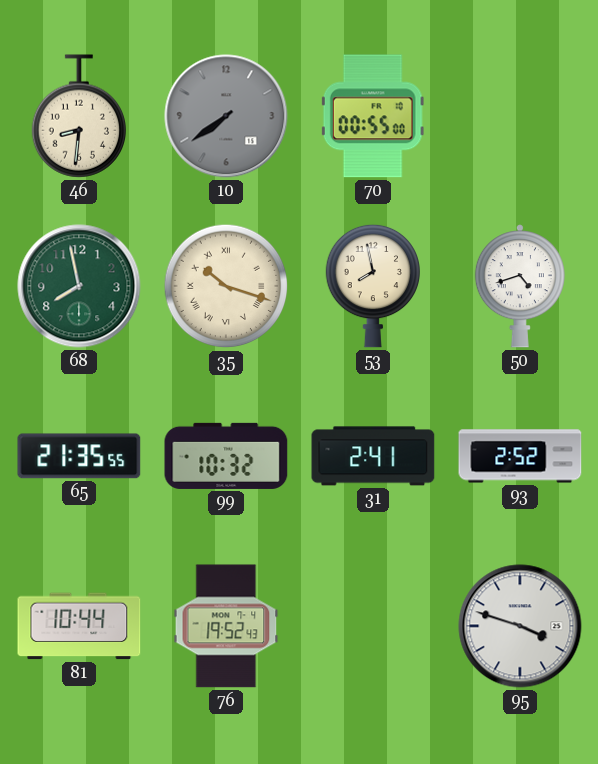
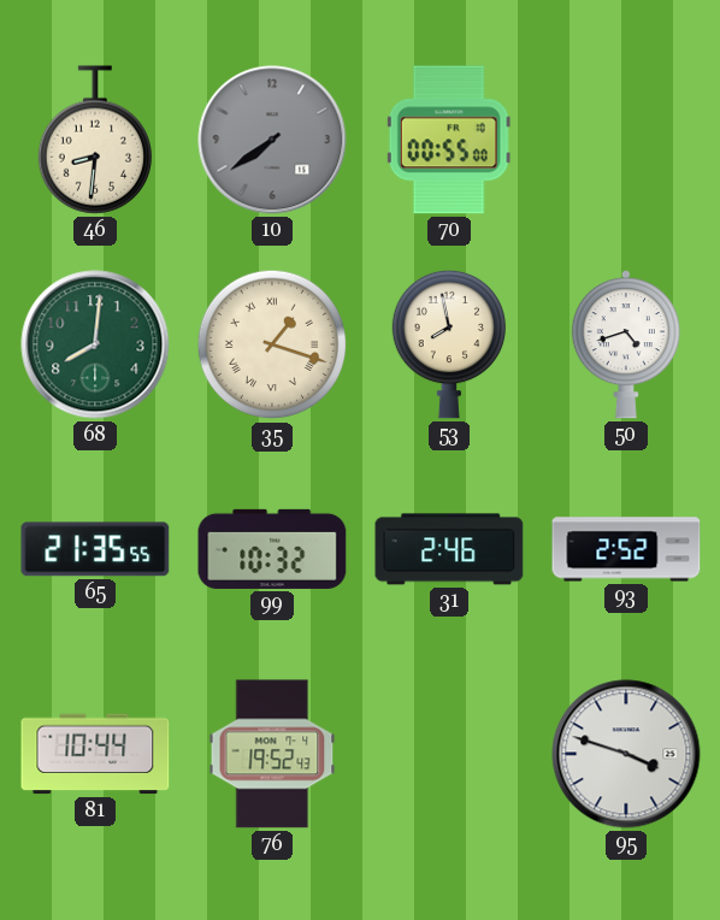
68: 7:58 -> 8:01 (95, 344)
35: 10:18 -> 1:18 (272, 344)
31: 2:41 -> 2:46 (449, 549)
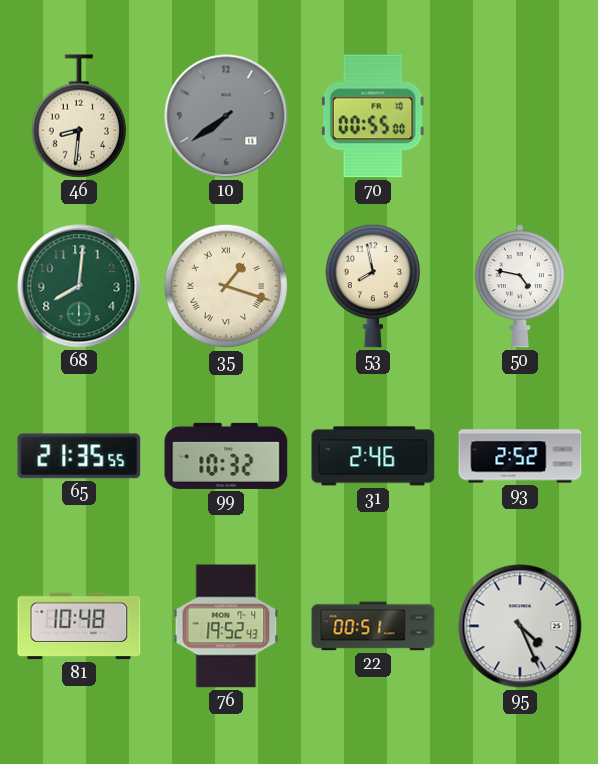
50: 4:42 -> 4:47 (520, 286)
81: 10:44 -> 10:48 (79, 626)
22: none -> 00:51 (373, 626)
95: 3:48 -> 4:26 (520, 626)
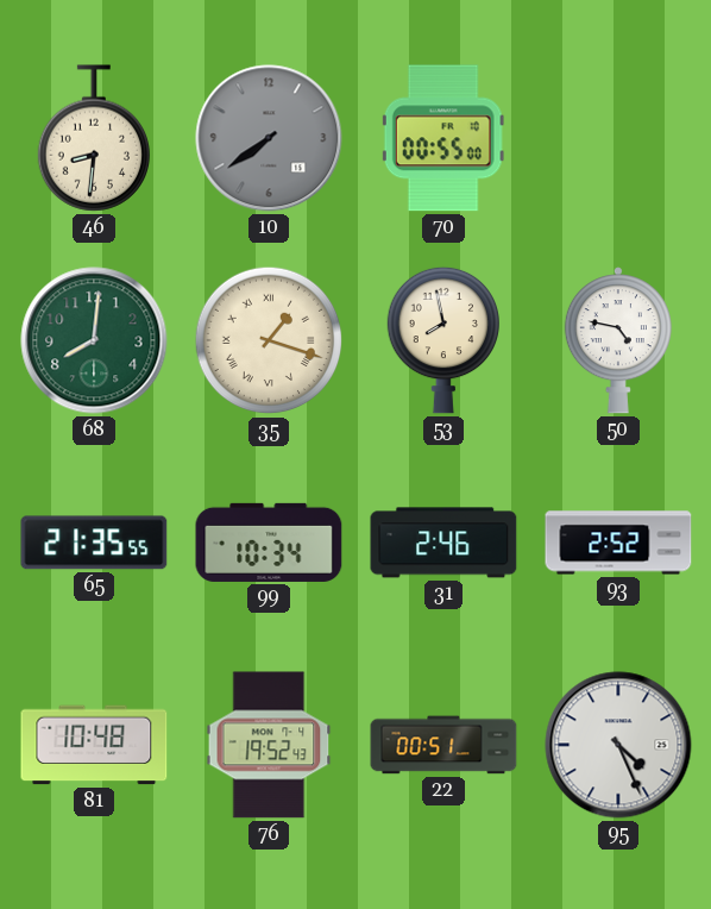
99: 10:32 -> 10:34 (269, 543)
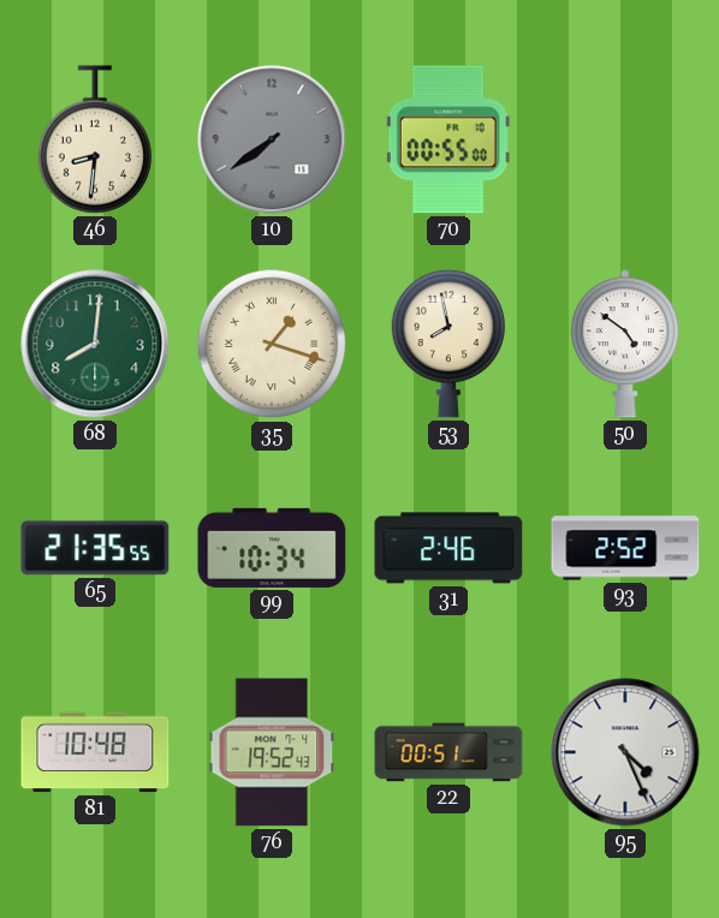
50: 4:47 -> 4:51 (625, 344)
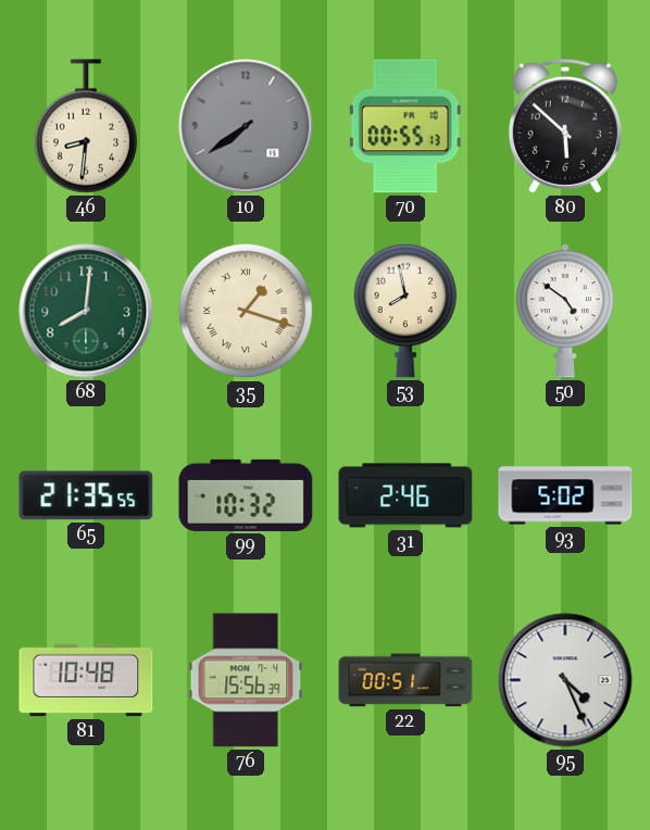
70: 00:55:00 -> 00:55:13 (405, 126)
80: none -> 5:52 (565, 126)
99: 10:34 -> 10:32 (246, 495)
93: 2:52 -> 5:02 (565, 495)
76: 19:52 -> 15:56 (246, 680)
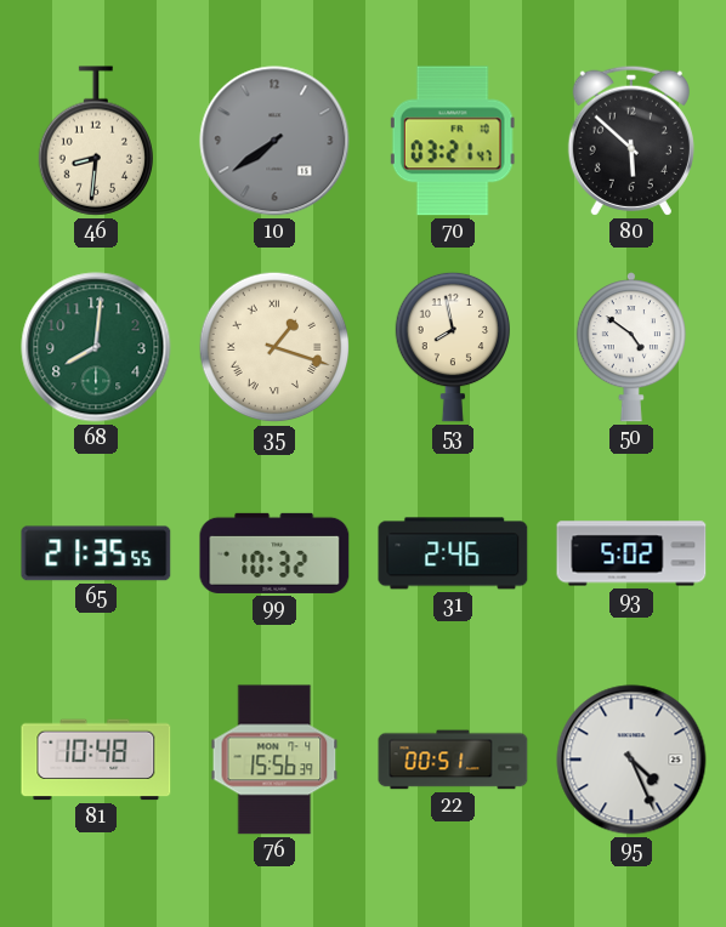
70: 00:55 -> 03:21 (453, 141)
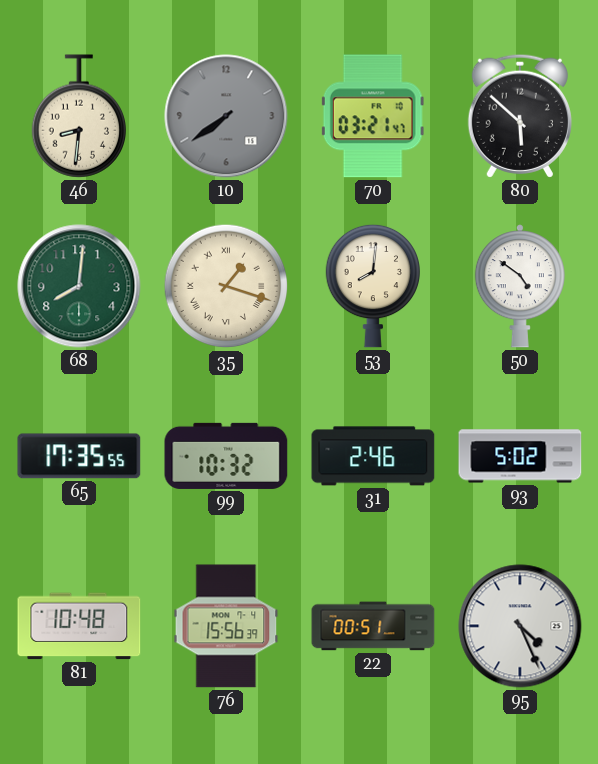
53: 7:58 -> 8:01 (372, 286)
65: 21:35 -> 17:35 (79, 456)
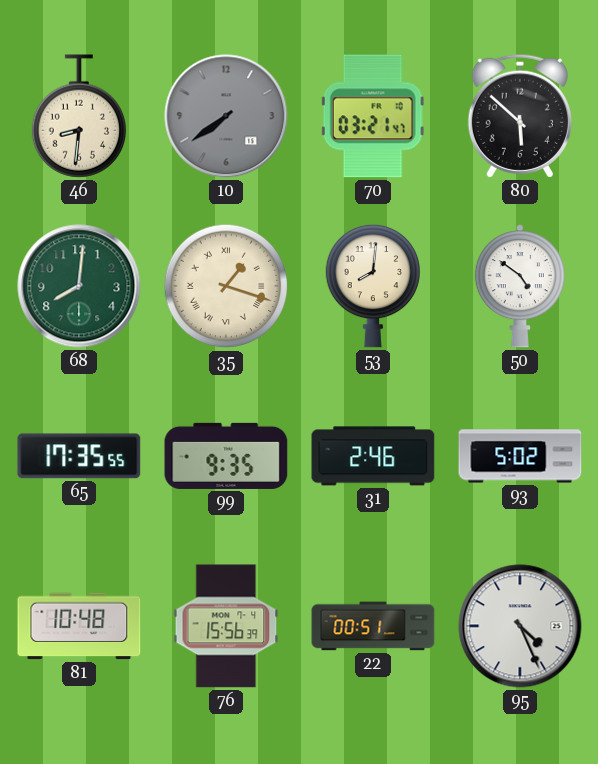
99: 10:32 -> 9:35 (226, 456)
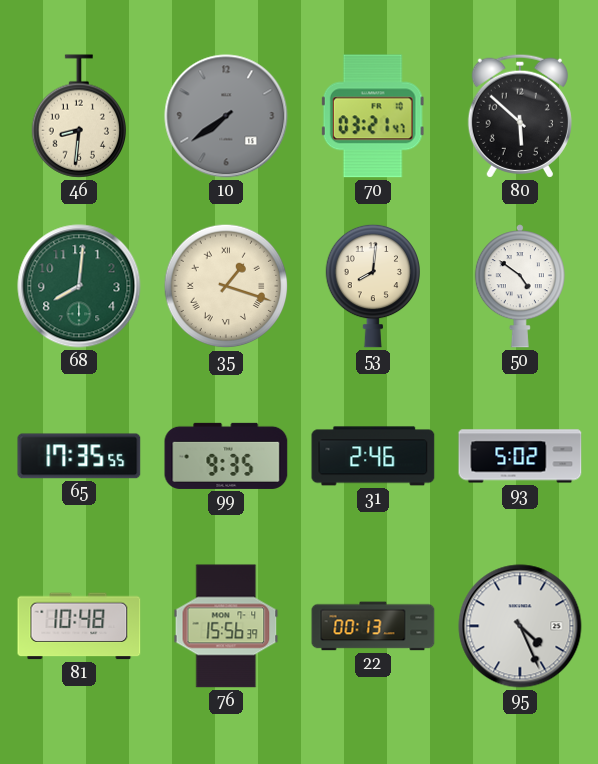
22: 00:51 -> 00:13 (373, 626)
